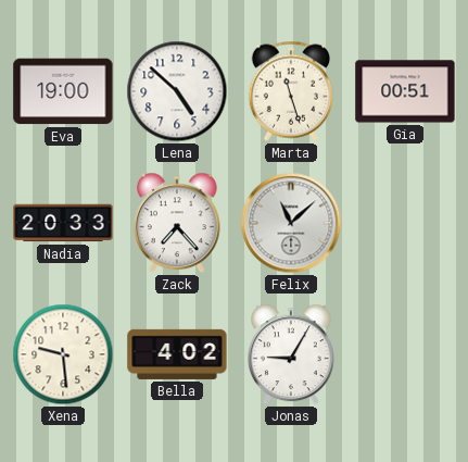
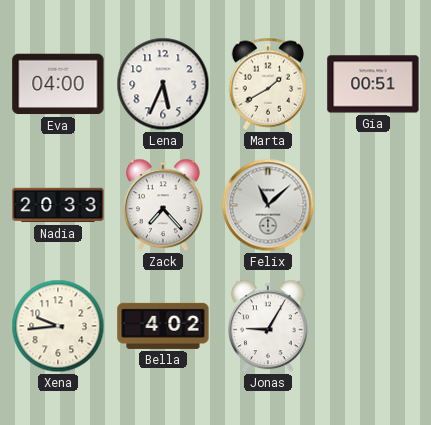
Eva: 19:00 -> 04:00 (58, 84)
Lena: 4:52 -> 5:34 (163, 84)
Marta: 11:27 -> 1:40 (268, 84)
Xena: 9:29 -> 9:44 (58, 326)
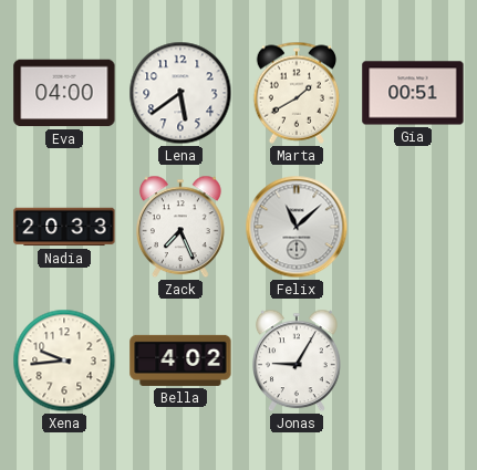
Lena: 5:34 -> 5:39 (180, 93)
Zack: 7:23 -> 7:26 (182, 227)
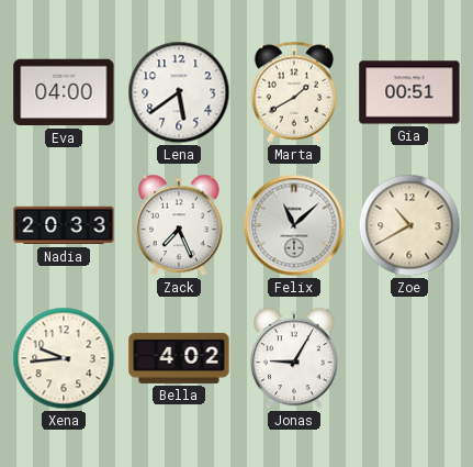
Zoe: none -> 10:40 (409, 225)
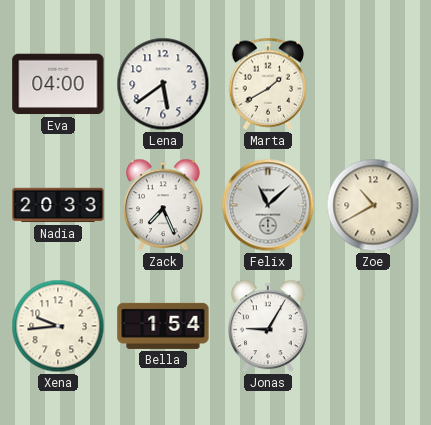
Gia: 00:51 -> none (409, 92)
Bella: 4:02 -> 1:54 (163, 326)
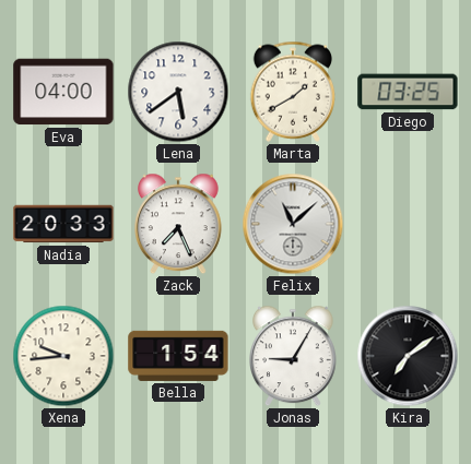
Diego: none -> 03:25 (408, 92)
Zoe: 10:40 -> none (373, 205)
Kira: none -> 7:09 (408, 356)
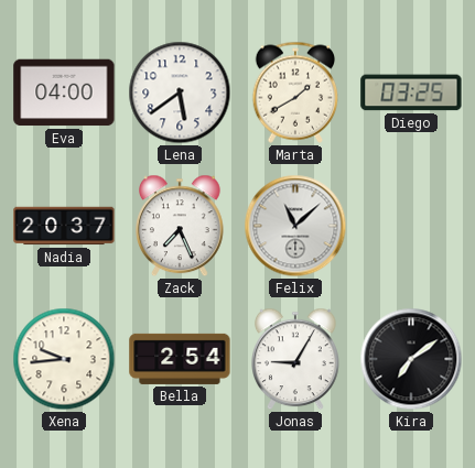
Nadia: 20:33 -> 20:37 (64, 226)
Bella: 1:54 -> 2:54 (180, 359)
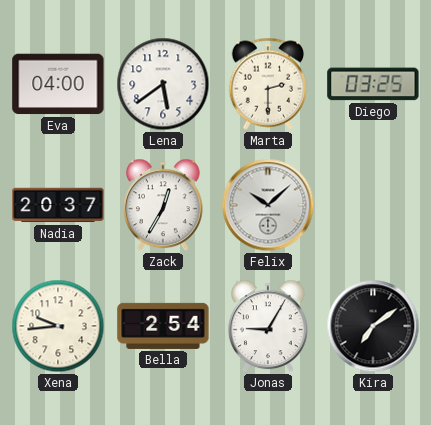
Marta: 1:40 -> 2:30 (268, 84)
Zack: 7:26 -> 12:35 (164, 205)
Felix: 11:08 -> 10:08 (268, 205)
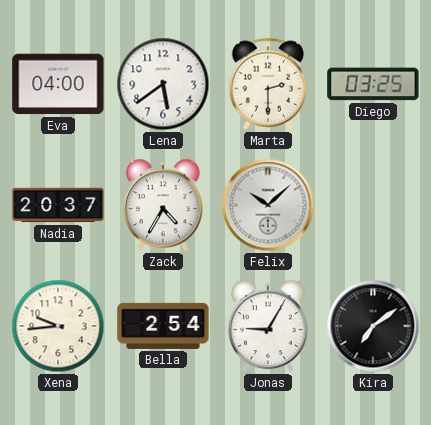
Zack: 12:35 -> 4:35 (164, 205)
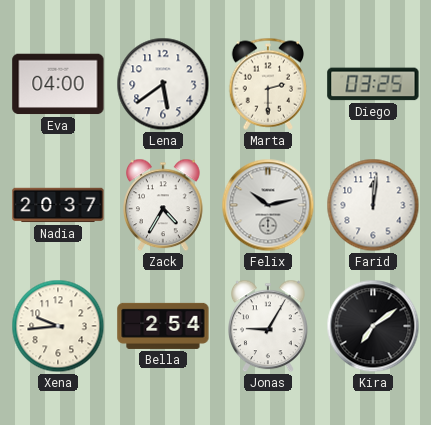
Felix: 10:08 -> 10:13 (268, 205)
Farid: none -> 12:01 (373, 205)
